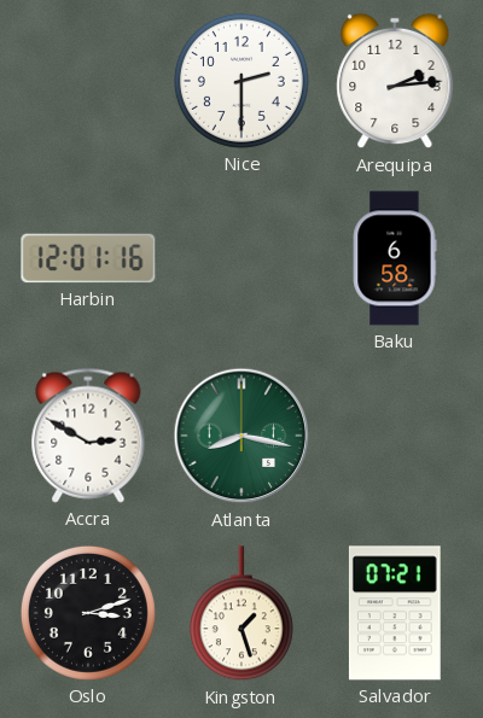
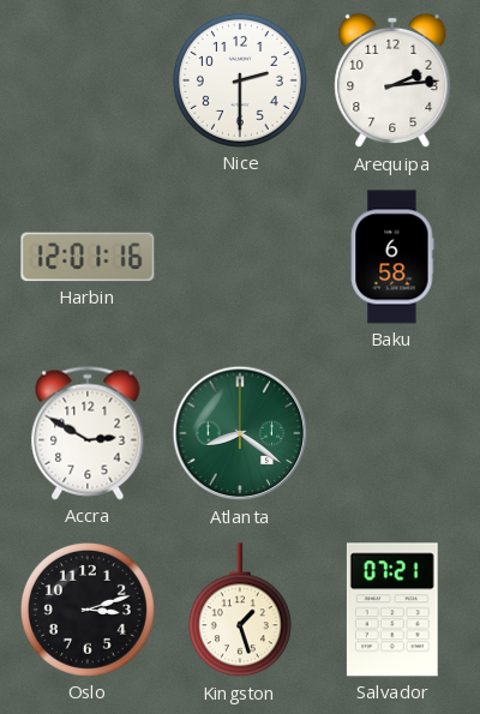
Atlanta: 8:17 -> 8:21 (240, 433)
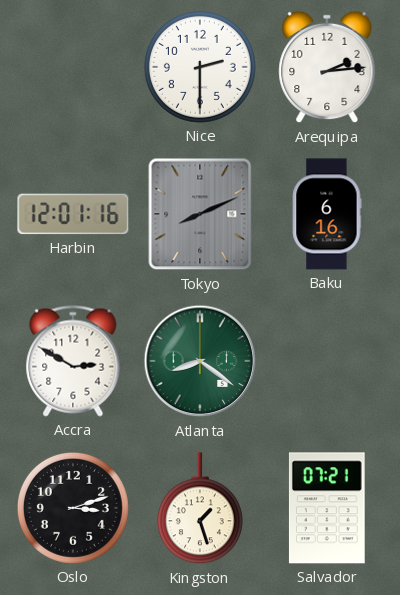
Tokyo: none -> 8:11 (200, 214)
Baku: 6:58 -> 6:16 (327, 214)
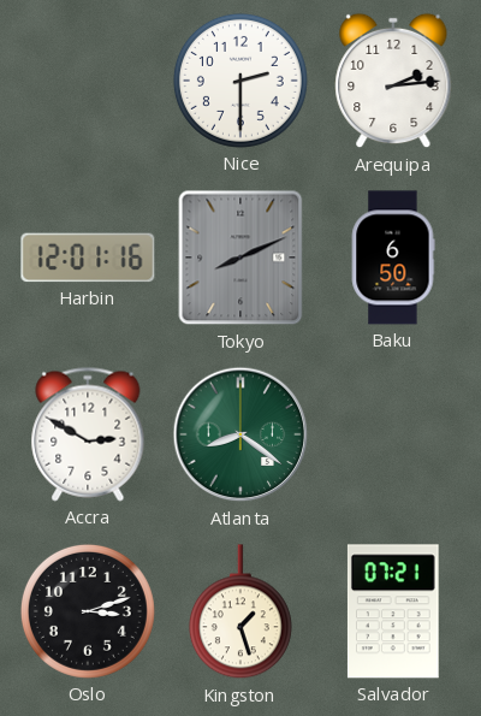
Baku: 6:16 -> 6:50 (393, 258)
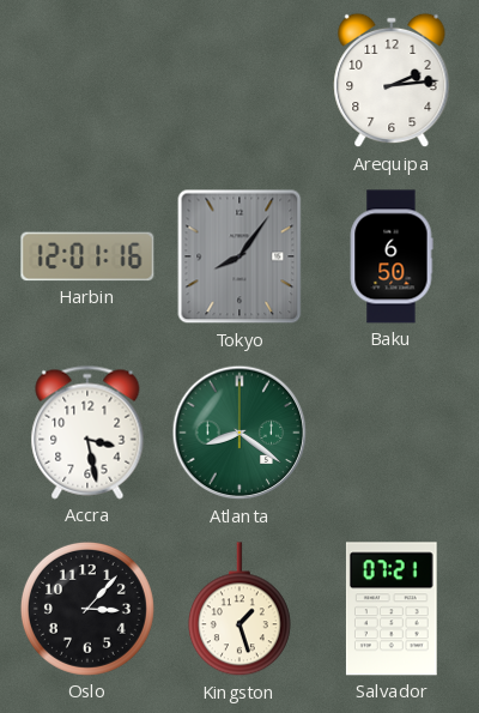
Nice: 2:30 -> none (240, 81)
Tokyo: 8:11 -> 8:06 (239, 256)
Accra: 2:50 -> 3:28 (87, 433)
Oslo: 3:12 -> 3:07 (87, 609)
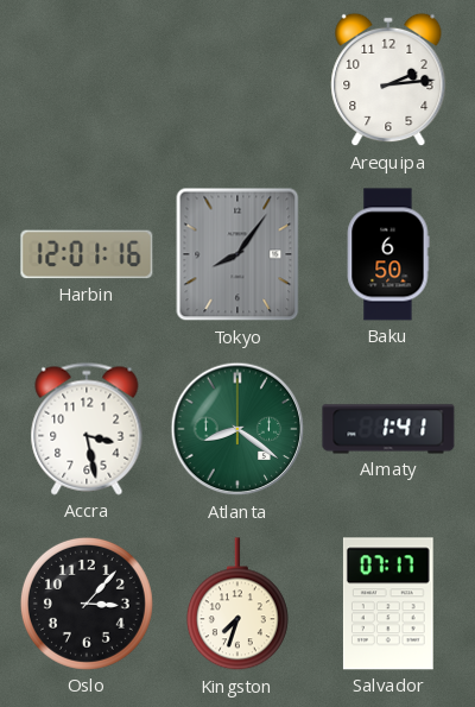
Almaty: none -> 1:41 (388, 429)
Kingston: 1:27 -> 7:33 (237, 605)
Salvador: 07:21 -> 07:17 (388, 604)
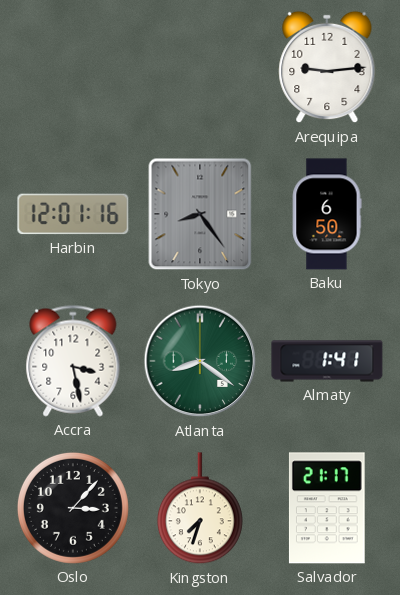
Arequipa: 2:14 -> 9:14 (327, 67)
Tokyo: 8:06 -> 8:24 (200, 214)
Salvador: 07:17 -> 21:17 (327, 508)
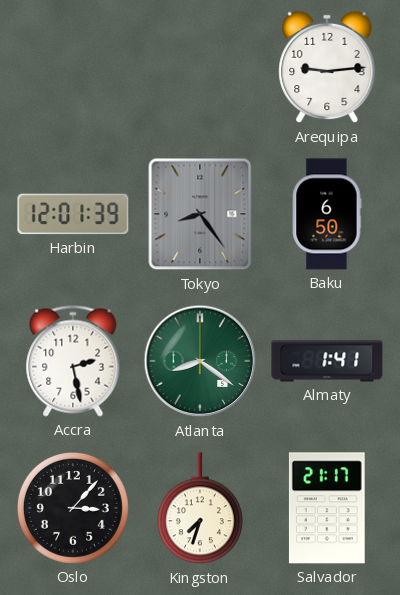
Harbin: 12:01:16 -> 12:01:39 (73, 214)
Accra: 3:28 -> 2:28 (73, 361)
